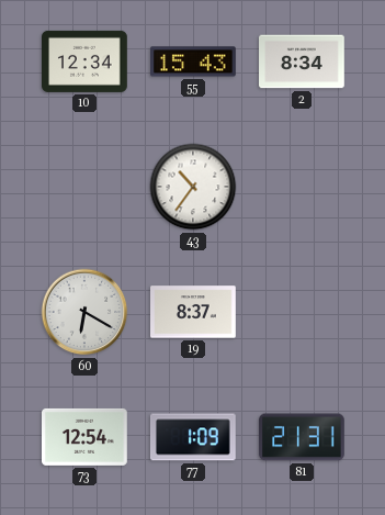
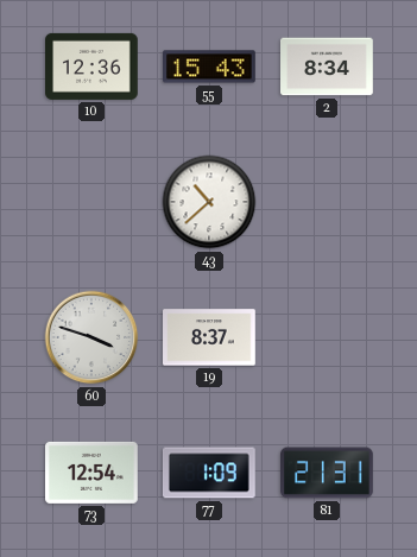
10: 12:34 -> 12:36 (93, 67)
43: 10:36 -> 10:38 (209, 202)
60: 6:20 -> 3:48 (91, 337)
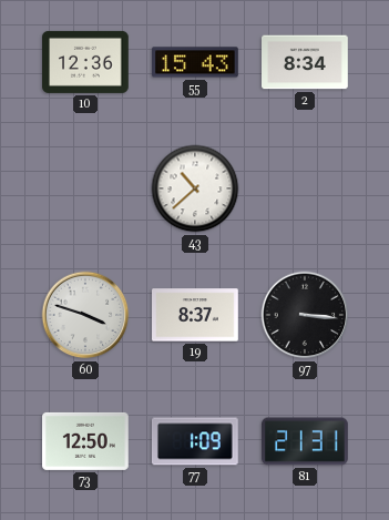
97: none -> 3:16 (305, 315)
73: 12:54 -> 12:50 (86, 441)
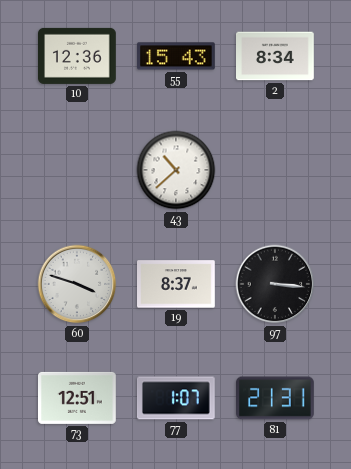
73: 12:50 -> 12:51 (78, 398)
77: 1:09 -> 1:07 (177, 398)
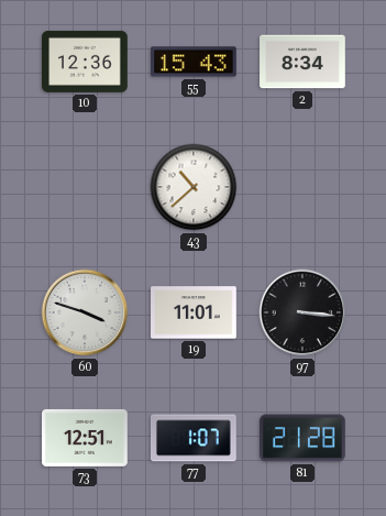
19: 8:37 -> 11:01 (195, 312)
81: 21:31 -> 21:28 (304, 438)
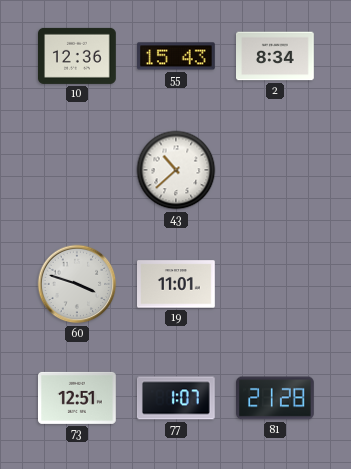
97: 3:16 -> none (302, 312)
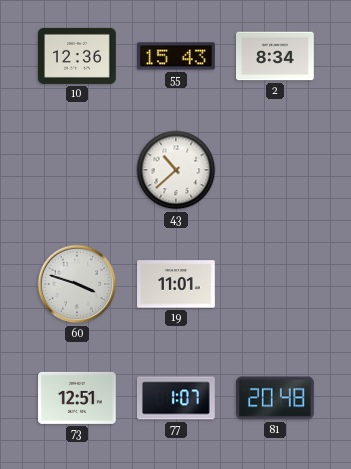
81: 21:28 -> 20:48 (276, 398)
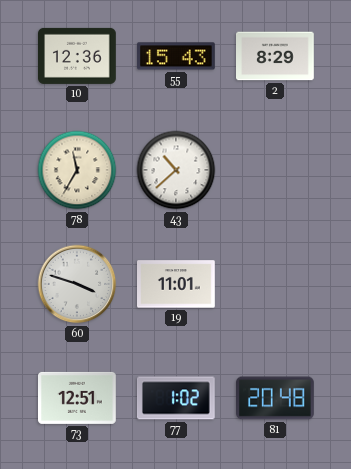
2: 8:34 -> 8:29 (276, 56)
78: none -> 11:35 (77, 170)
77: 1:07 -> 1:02 (177, 398)
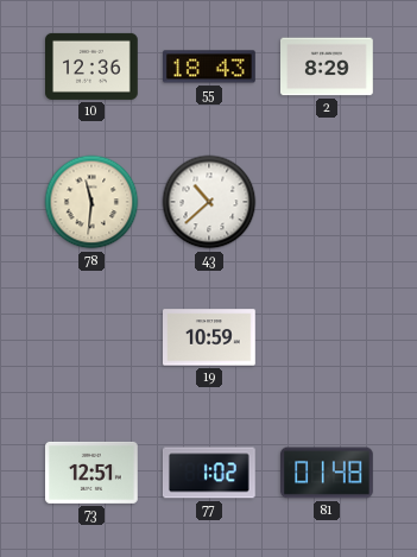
55: 15:43 -> 18:43 (210, 67)
78: 11:35 -> 11:31 (91, 202)
60: 3:48 -> none (77, 284)
19: 11:01 -> 10:59 (210, 337)
81: 20:48 -> 01:48 (328, 473)
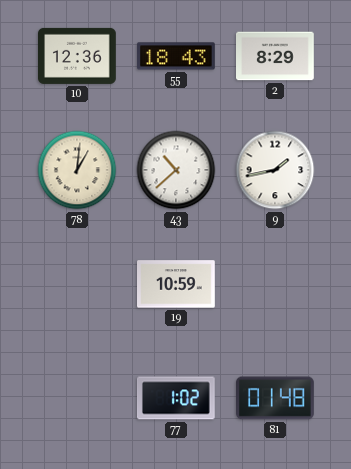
78: 11:31 -> 1:01 (77, 170)
9: none -> 1:43 (275, 170)
73: 12:51 -> none (93, 473)
